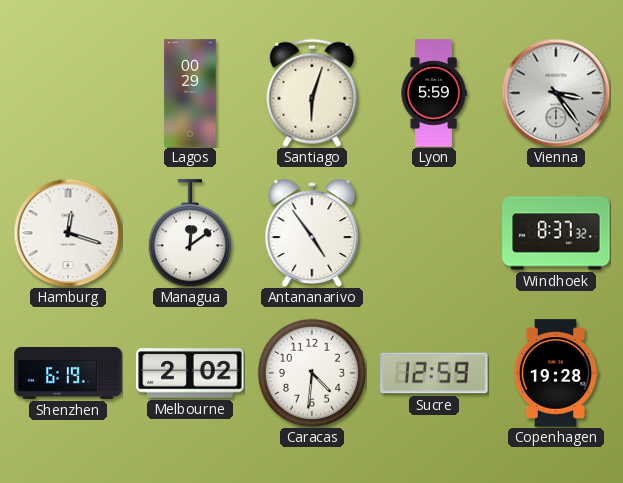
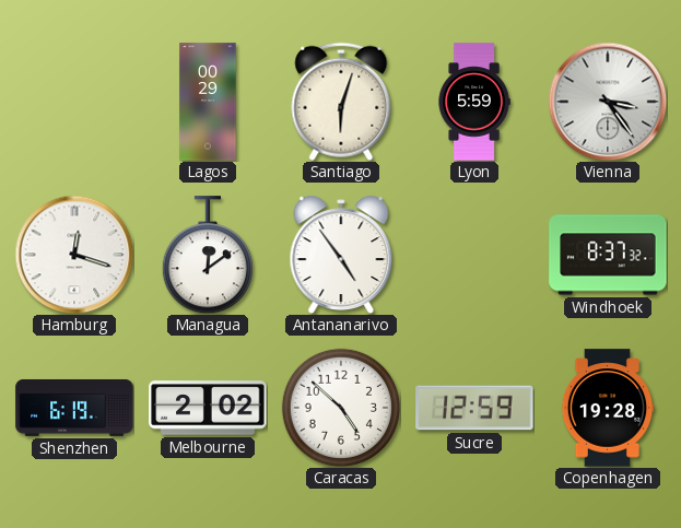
Caracas: 4:31 -> 4:52 (341, 408)
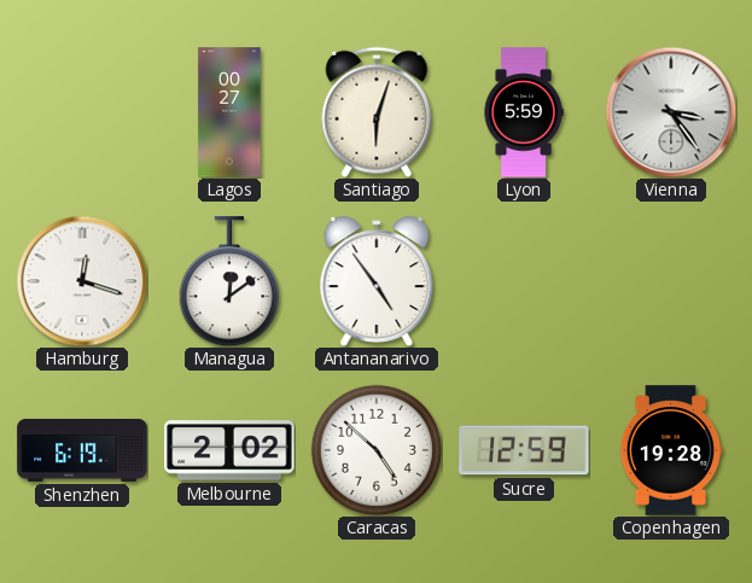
Lagos: 00:29 -> 00:27 (229, 112)
Windhoek: 8:37 -> none (608, 255)
